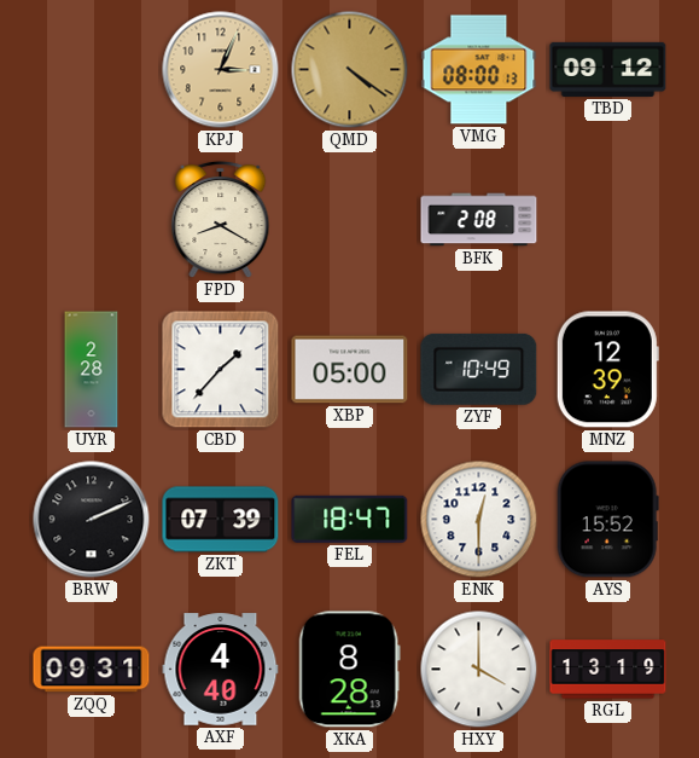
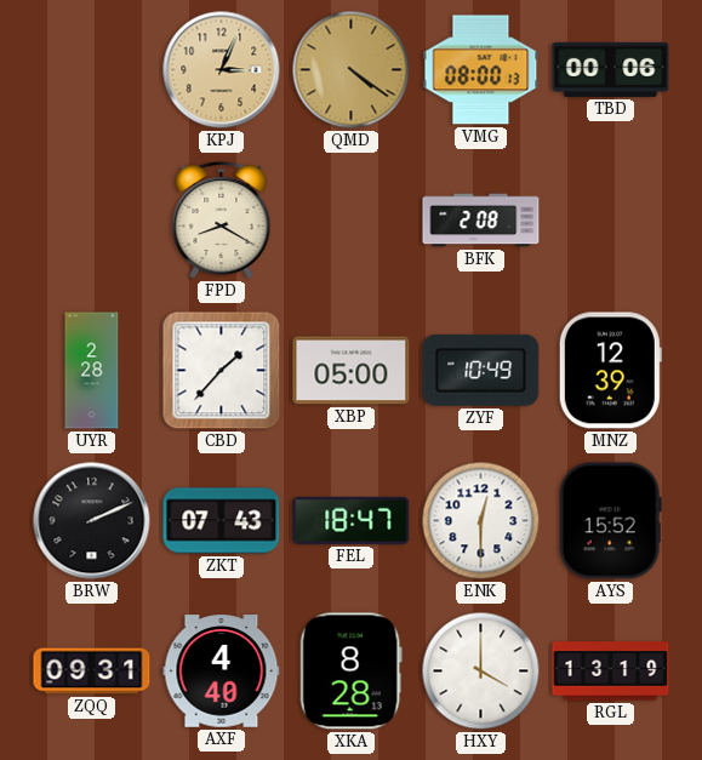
TBD: 09:12 -> 00:06 (611, 69)
ZKT: 07:39 -> 07:43 (222, 521)
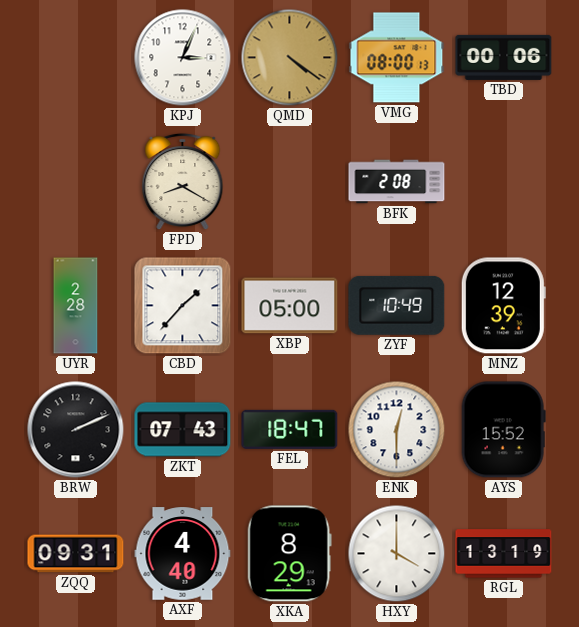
KPJ dial: champagne -> white (183, 58)
XKA: 8:28 -> 8:29 (289, 554)
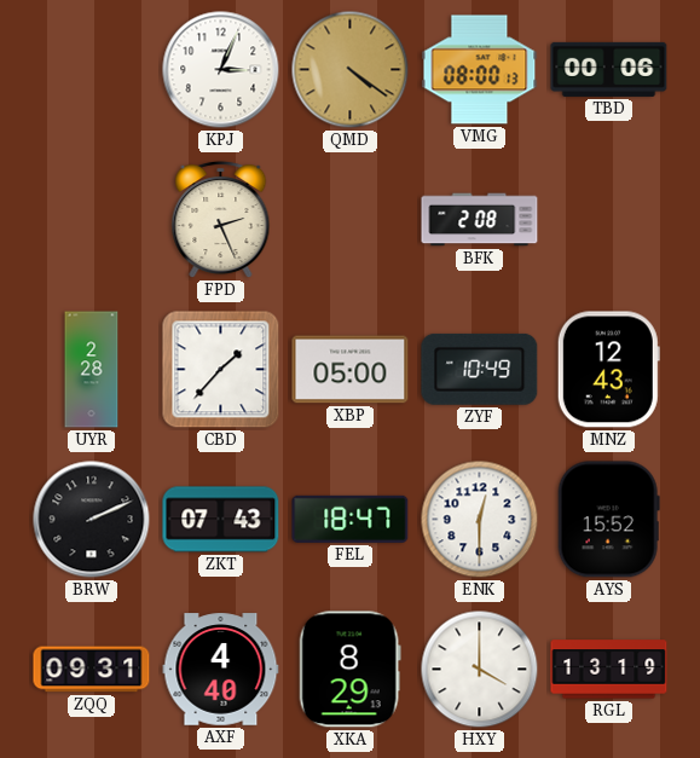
FPD: 8:20 -> 2:26 (221, 220)
MNZ: 12:39 -> 12:43 (608, 370)
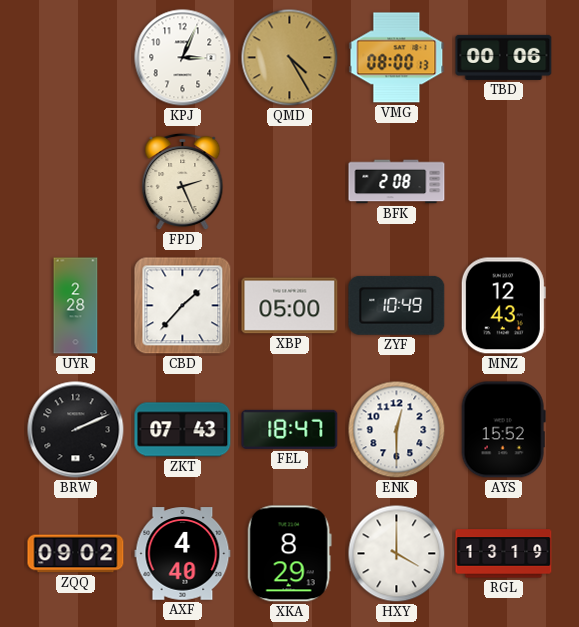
QMD: 4:21 -> 4:25 (290, 58)
ZQQ: 09:31 -> 09:02 (76, 554)
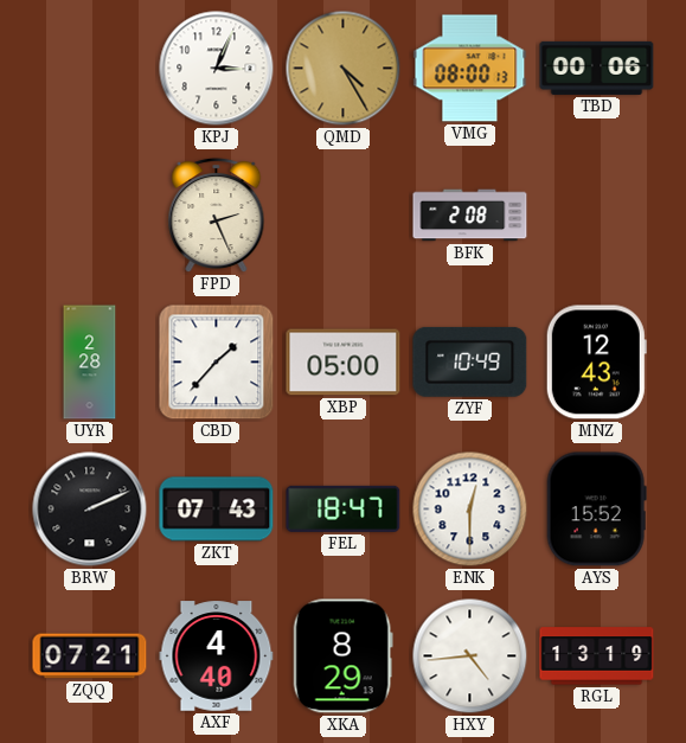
ZQQ: 09:02 -> 07:21 (90, 656)
HXY: 4:00 -> 4:44 (470, 656)
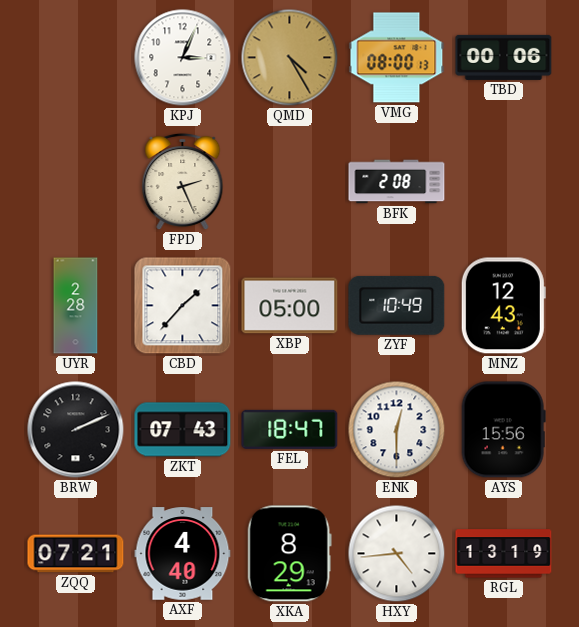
AYS: 15:52 -> 15:56 (503, 430)
